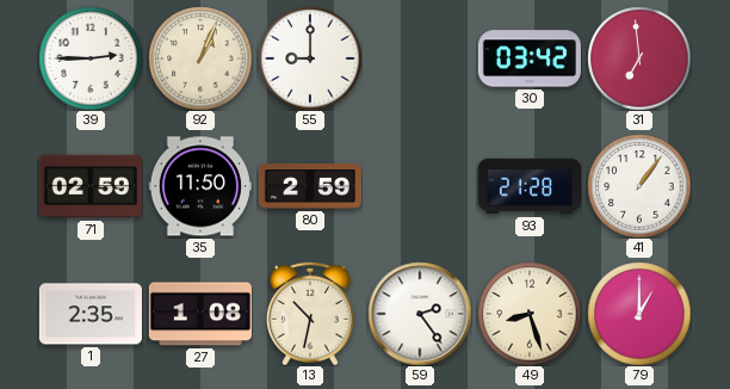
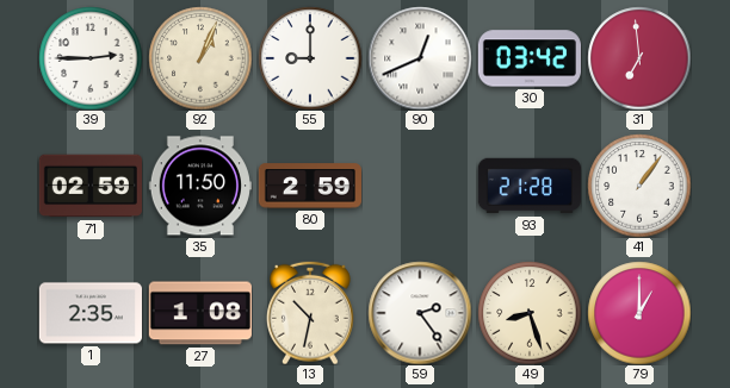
90: none -> 12:41 (420, 58)
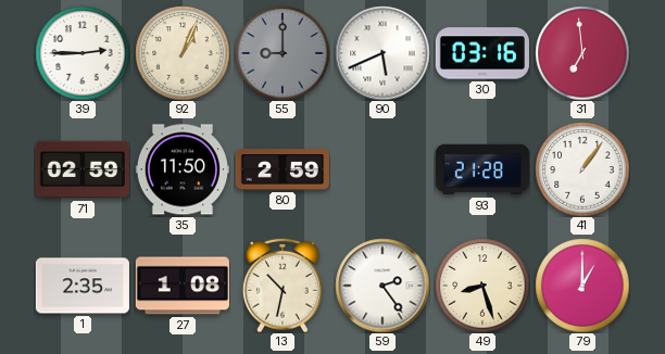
55 dial: white -> grey (283, 53)
90: 12:41 -> 5:41 (382, 53)
30: 03:42 -> 03:16 (482, 53)
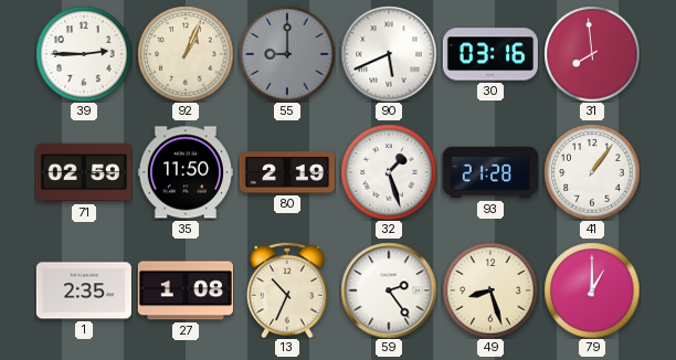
31: 6:59 -> 7:59 (592, 54)
80: 2:59 -> 2:19 (287, 172)
32: none -> 1:27 (389, 172)
13: 10:32 -> 10:34 (288, 290)
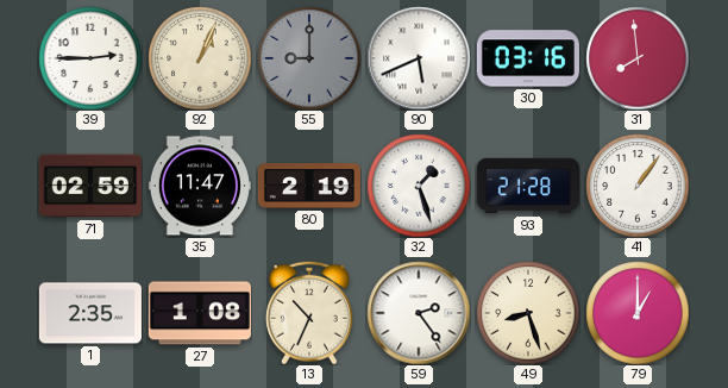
35: 11:50 -> 11:47 (200, 186)
